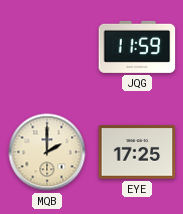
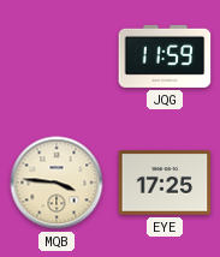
MQB: 2:00 -> 3:46 (57, 183)
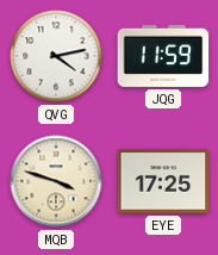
QVG: none -> 4:13 (56, 56)
MQB: 3:46 -> 3:48 (56, 181)
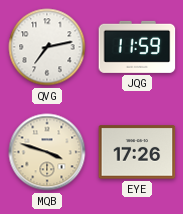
QVG: 4:13 -> 7:13 (47, 47)
EYE: 17:25 -> 17:26 (137, 152)
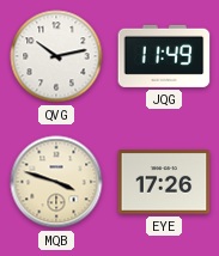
QVG: 7:13 -> 10:13 (56, 56)
JQG: 11:59 -> 11:49 (164, 56)
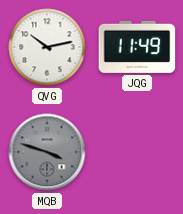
MQB dial: cream -> grey (47, 152)
EYE: 17:26 -> none (164, 182)
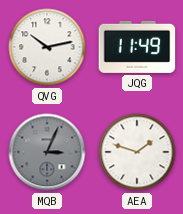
MQB: 3:48 -> 3:04 (47, 152)
AEA: none -> 1:48 (137, 152)
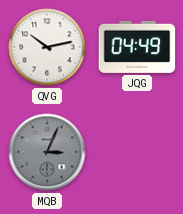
JQG: 11:49 -> 04:49 (137, 47)
AEA: 1:48 -> none (137, 152)
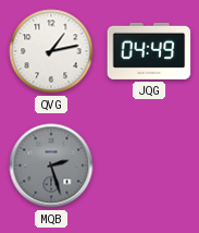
QVG: 10:13 -> 1:13 (51, 51)
MQB: 3:04 -> 2:27 (51, 165)
